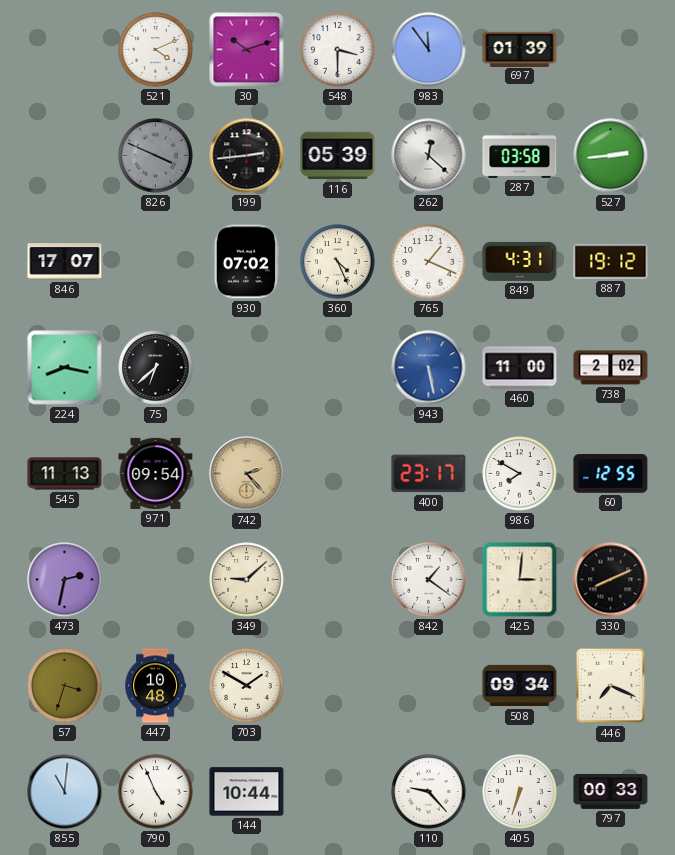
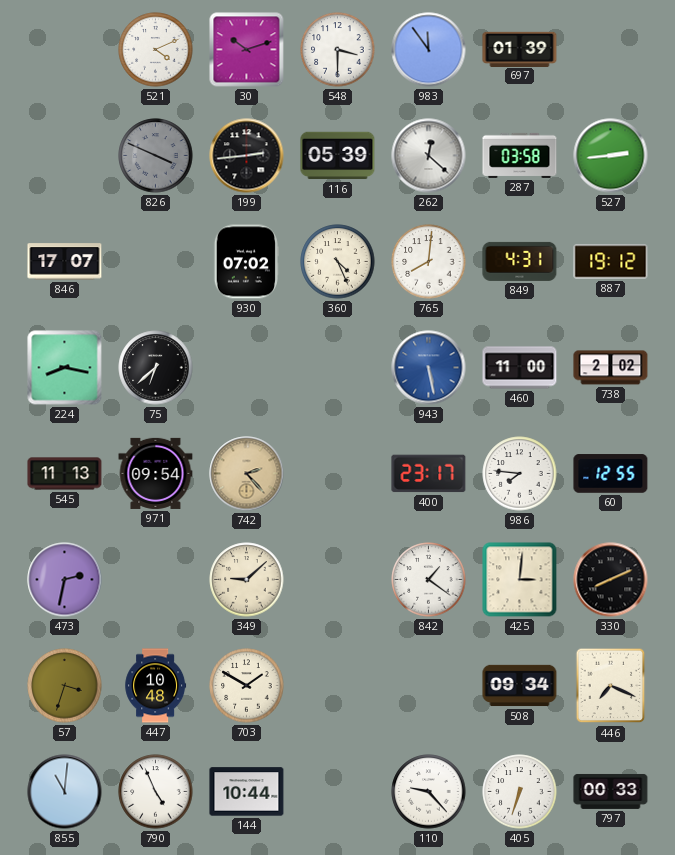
765: 1:19 -> 8:01 (429, 262)
986: 7:50 -> 7:46 (520, 474)
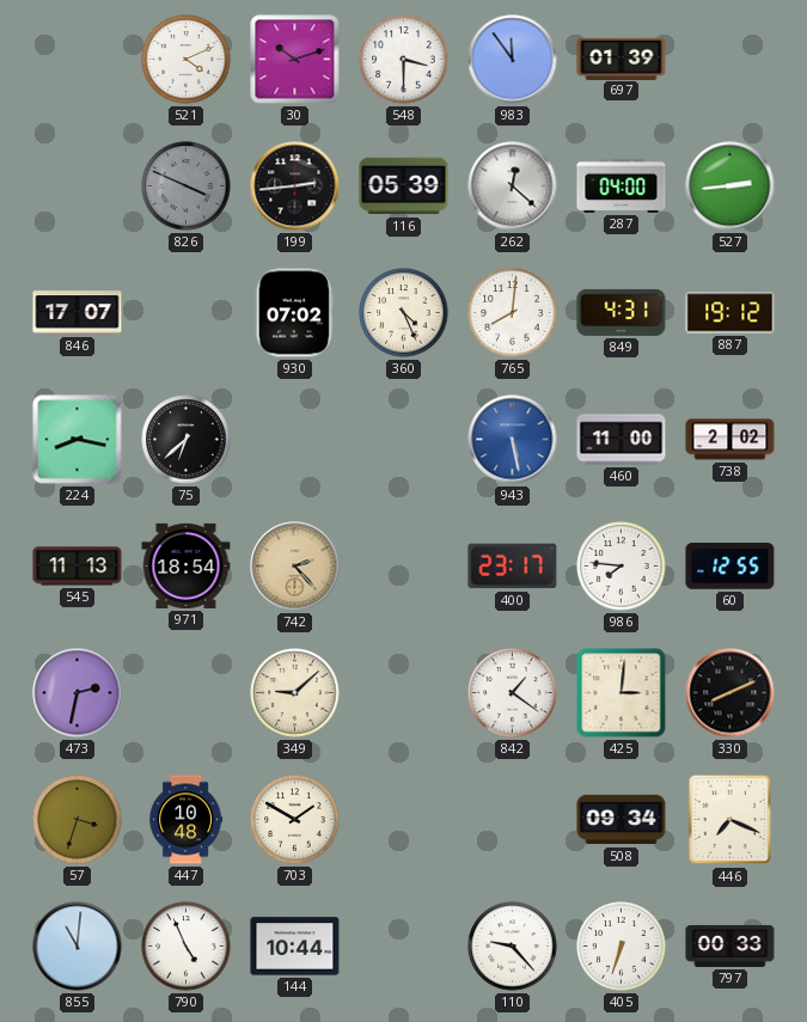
287: 03:58 -> 04:00 (622, 185)
971: 09:54 -> 18:54 (187, 565)
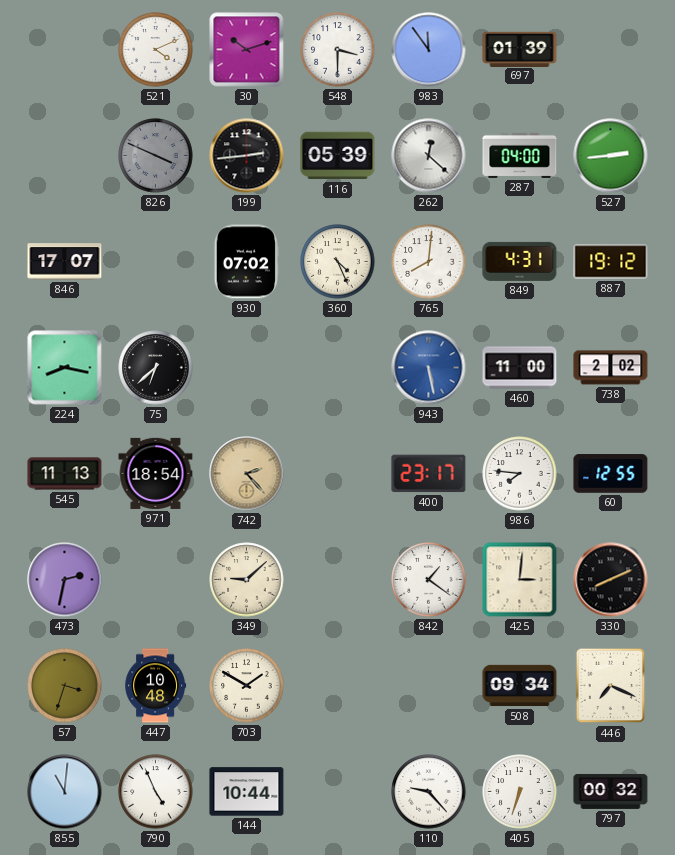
797: 00:33 -> 00:32 (611, 791)
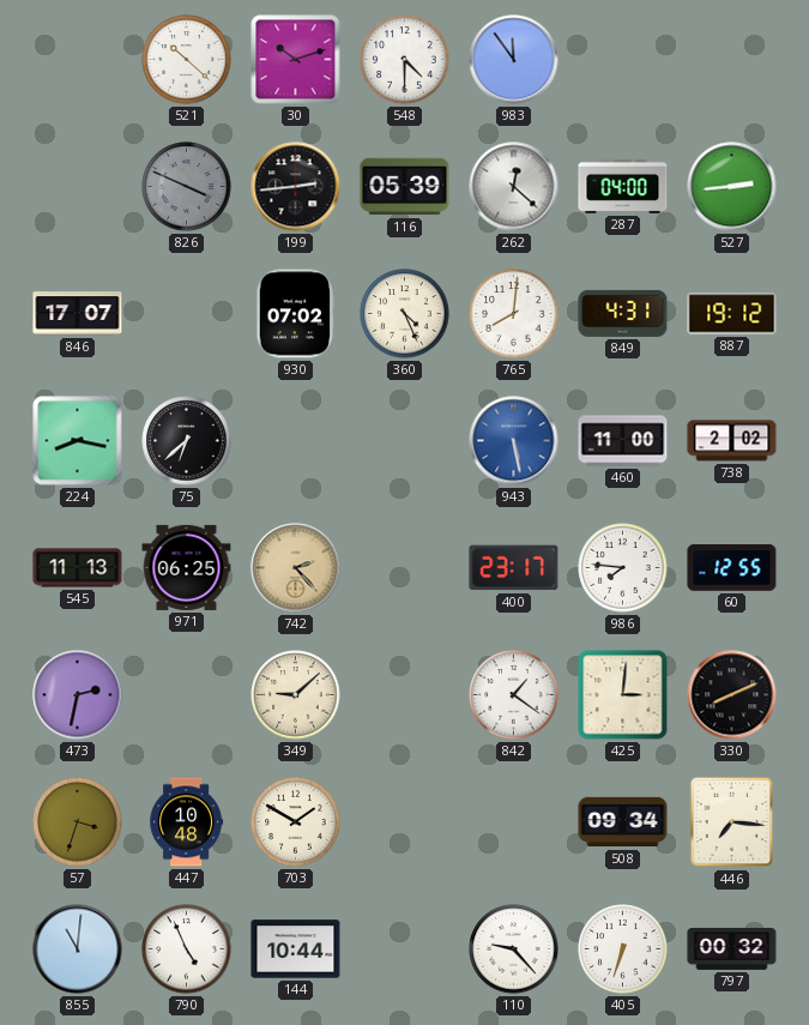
521: 4:11 -> 10:22 (187, 60)
548: 3:30 -> 4:30 (405, 60)
697: 01:39 -> none (520, 49)
971: 18:54 -> 06:25 (187, 567)
446: 7:19 -> 7:16 (732, 822)
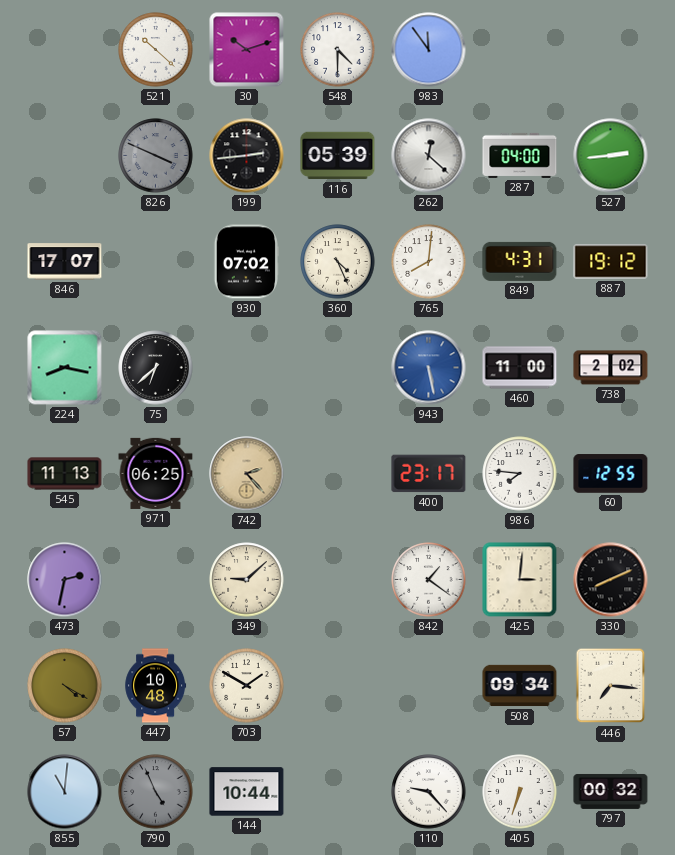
57: 3:33 -> 4:20 (65, 686)
790 dial: white -> grey (156, 792)
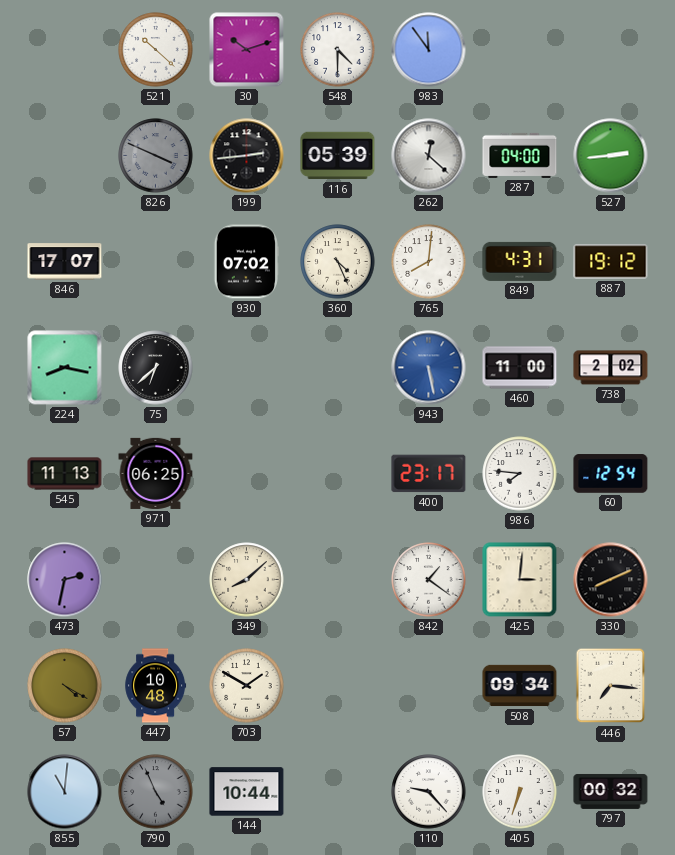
742: 2:23 -> none (247, 474)
60: 12:55 -> 12:54 (611, 474)
349: 9:08 -> 8:08 (247, 580)
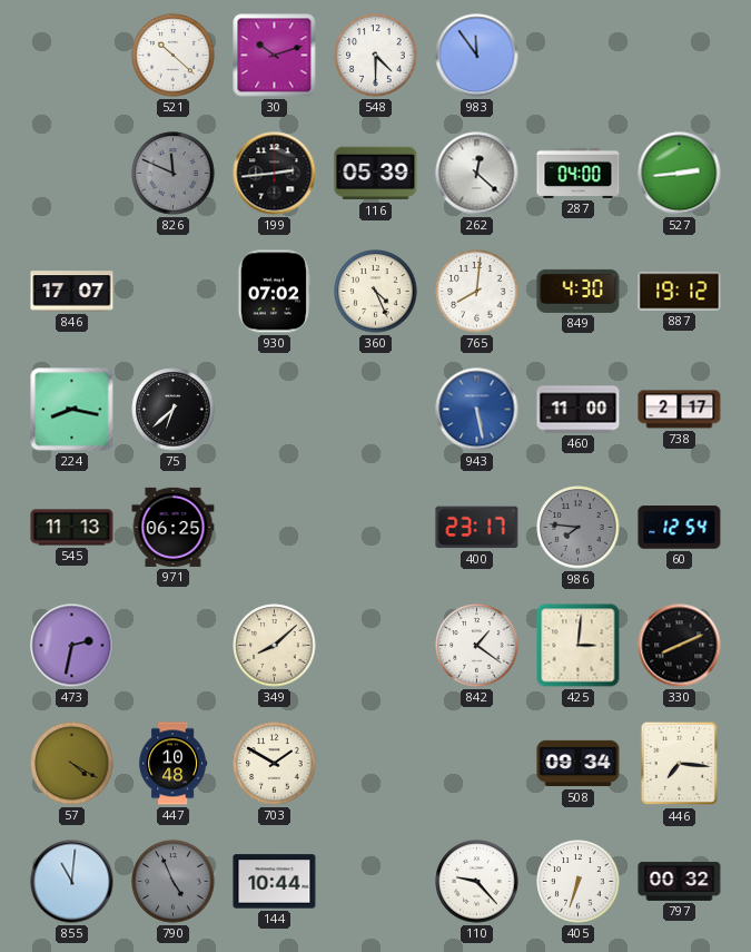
826: 3:49 -> 11:49 (174, 174)
849: 4:31 -> 4:30 (579, 291)
738: 2:02 -> 2:17 (680, 410)
986 dial: white -> grey (579, 528)
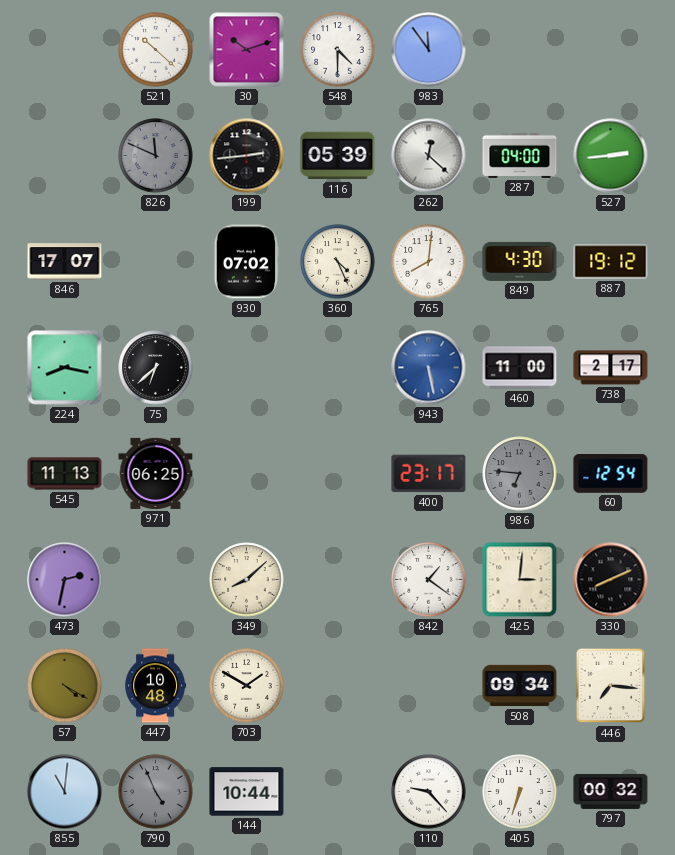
986: 7:46 -> 6:46 (520, 474)
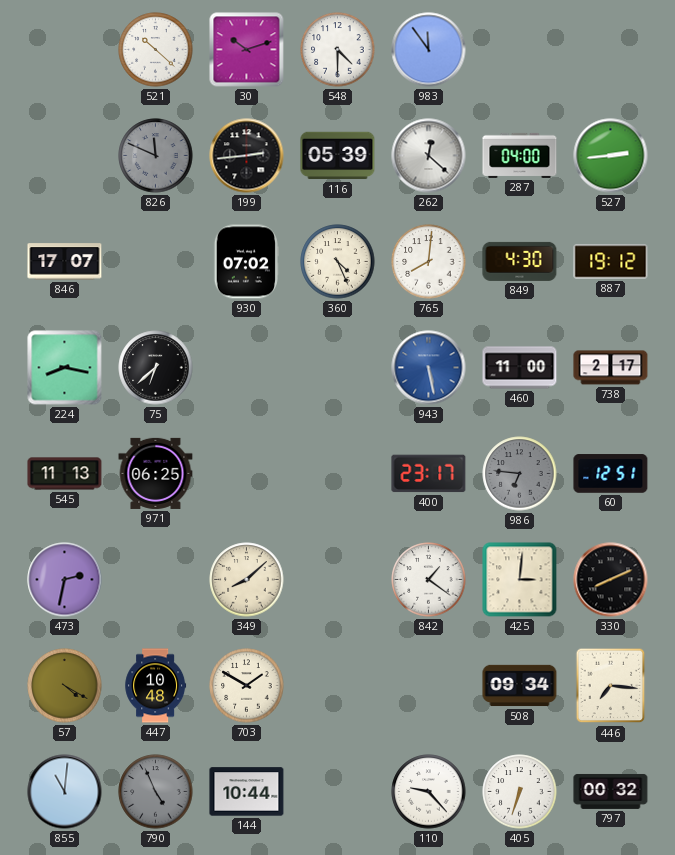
60: 12:54 -> 12:51 (611, 474)
